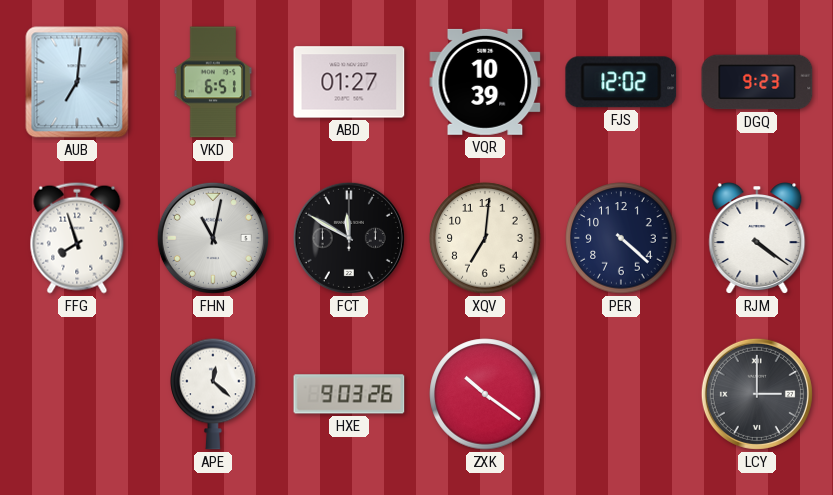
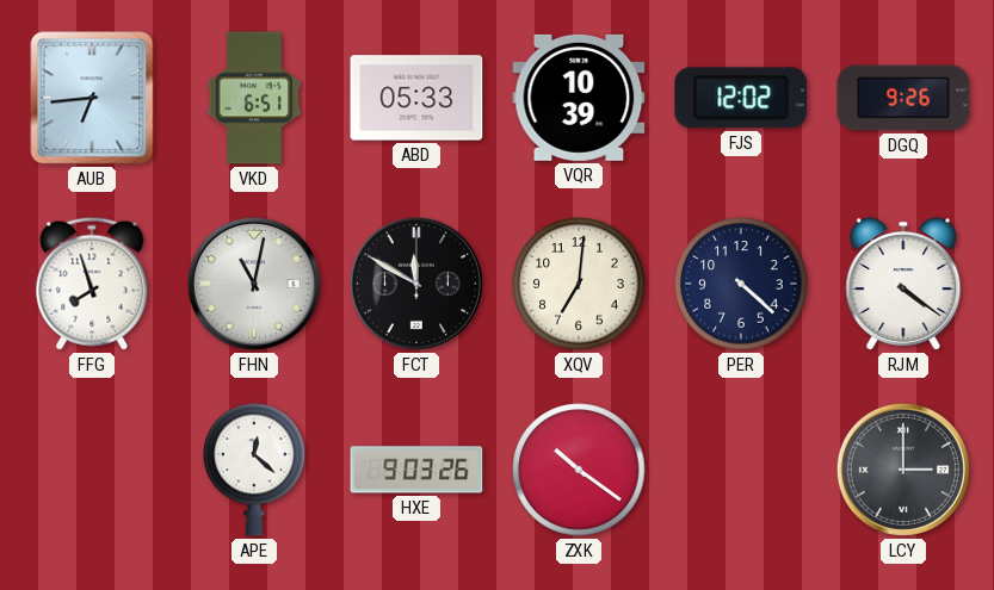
AUB: 7:01 -> 6:44 (92, 98)
ABD: 01:27 -> 05:33 (416, 98)
DGQ: 9:23 -> 9:26 (903, 98)
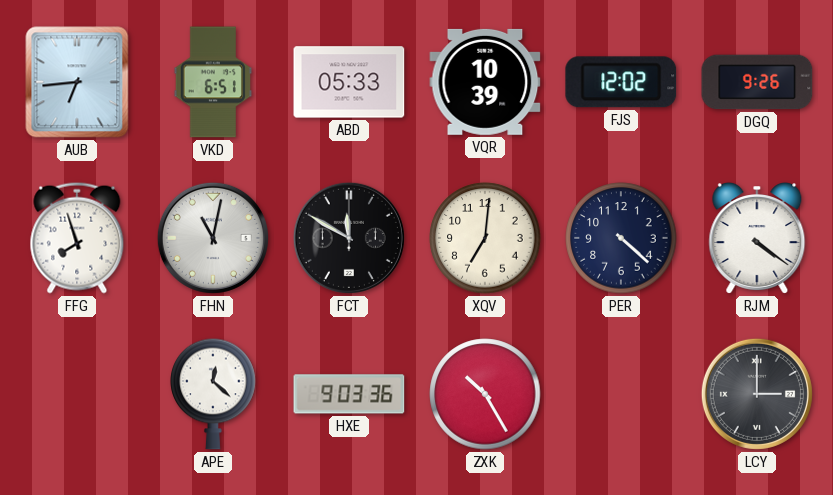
HXE: 9:03:26 -> 9:03:36 (349, 394)
ZXK: 10:21 -> 10:25 (485, 394)
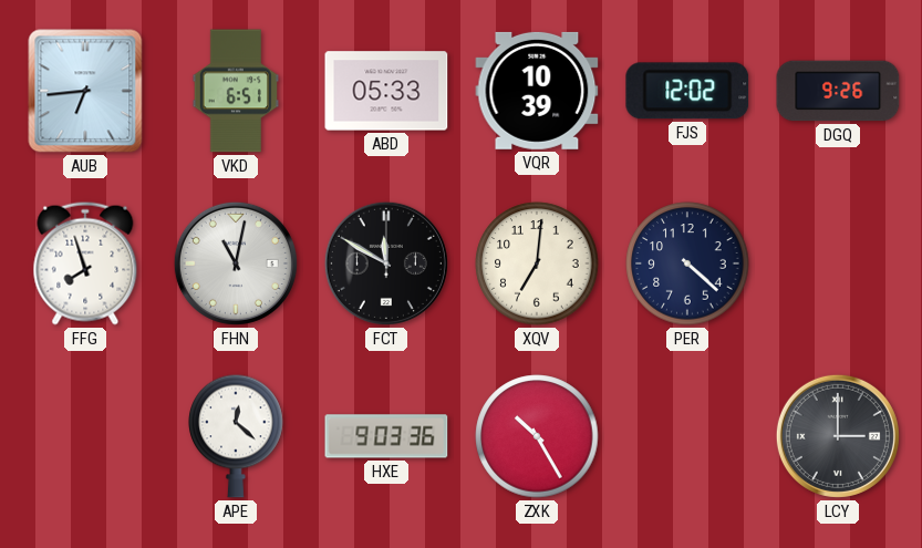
RJM: 4:21 -> none (757, 239)
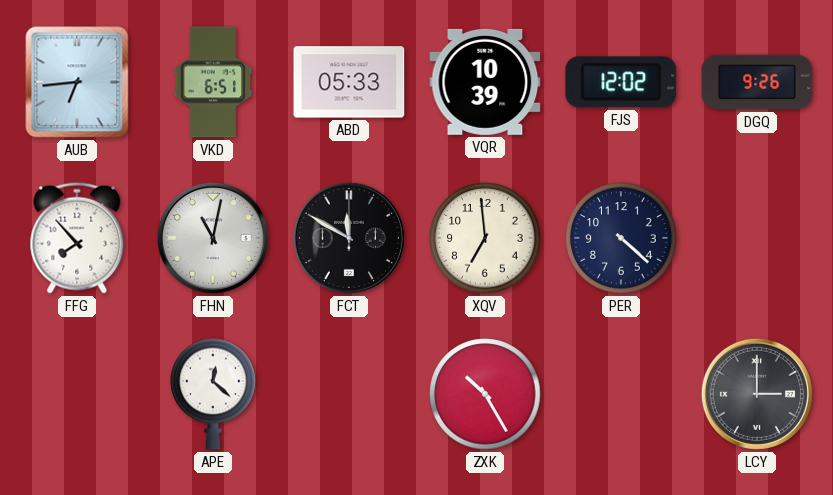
FFG: 7:57 -> 7:53 (77, 238)
XQV: 7:01 -> 6:59 (485, 238)
HXE: 9:03 -> none (386, 436)
